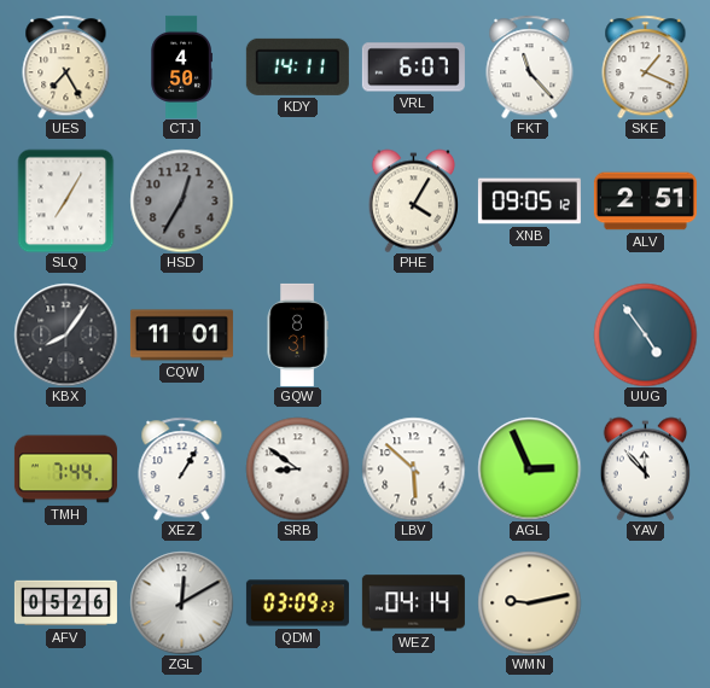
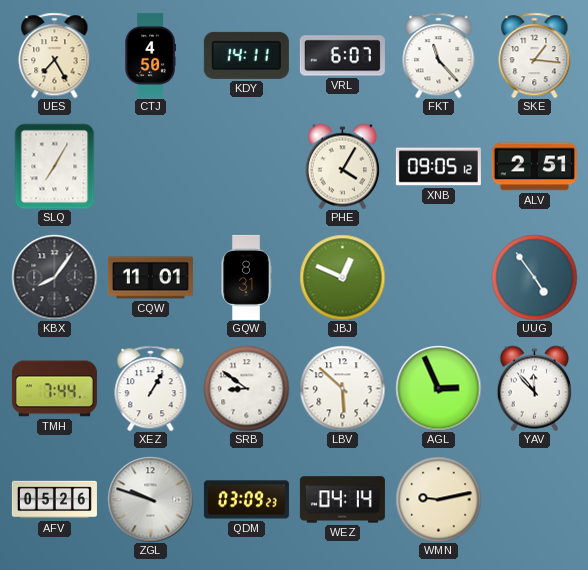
SKE: 1:19 -> 1:16 (535, 55)
HSD: 12:35 -> none (181, 200)
JBJ: none -> 12:49 (342, 277)
ZGL: 12:10 -> 9:48 (150, 499)
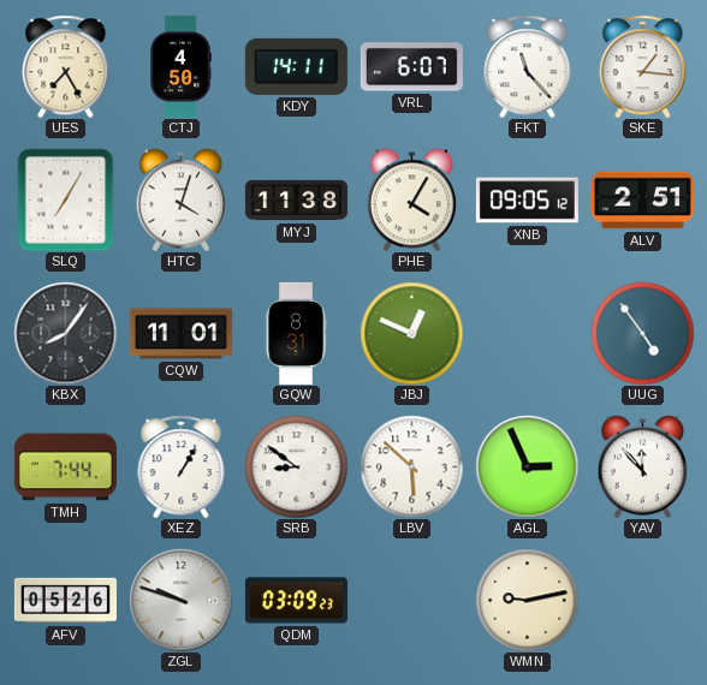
HTC: none -> 4:03 (180, 199)
MYJ: none -> 11:38 (296, 201)
WEZ: 04:14 -> none (342, 500)
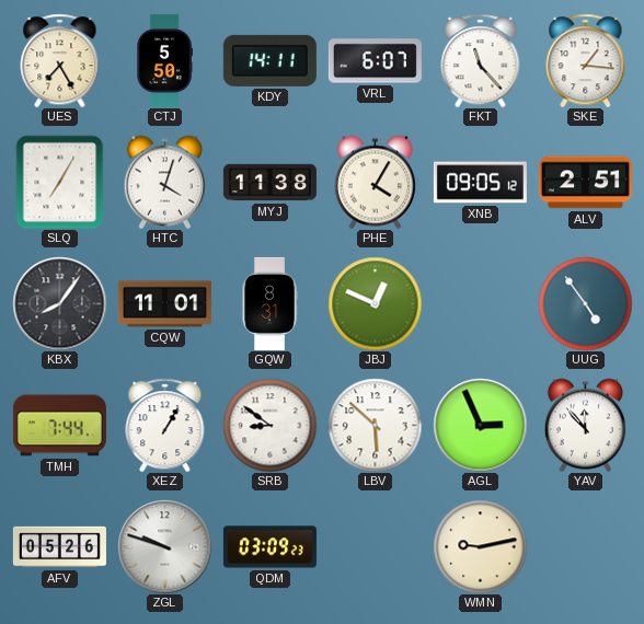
CTJ: 4:50 -> 5:50 (164, 60)
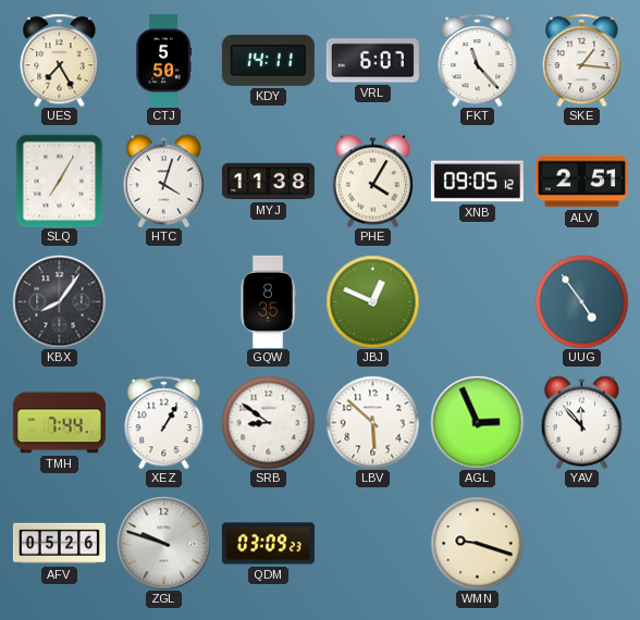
CQW: 11:01 -> none (164, 304)
GQW: 8:31 -> 8:35 (268, 301)
WMN: 9:13 -> 9:18 (477, 543)
